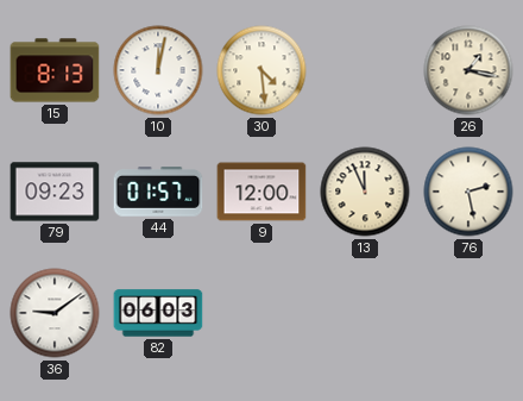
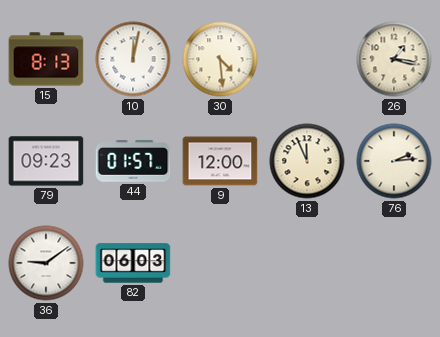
76: 2:28 -> 2:14 (394, 161)
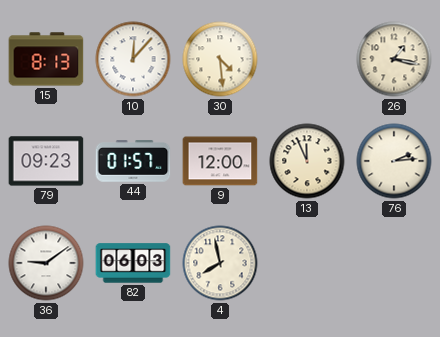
10: 12:02 -> 12:07 (133, 59)
4: none -> 7:58 (220, 263)
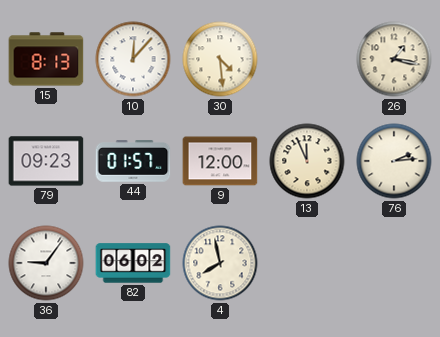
36: 9:09 -> 9:06 (46, 263)
82: 06:03 -> 06:02 (133, 263)
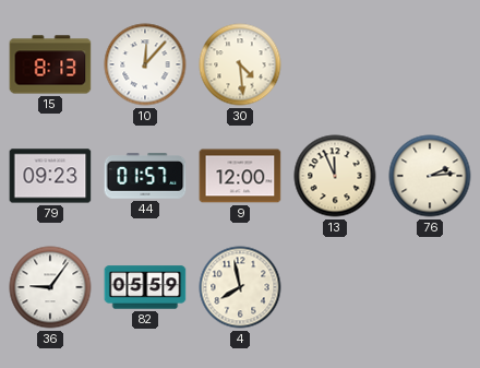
26: 1:17 -> none (394, 59)
82: 06:02 -> 05:59 (145, 287)
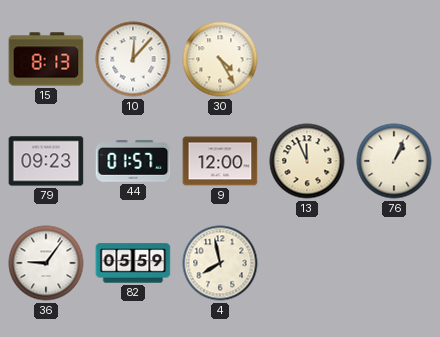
30: 4:29 -> 4:25 (220, 59)
76: 2:14 -> 1:04 (394, 161)
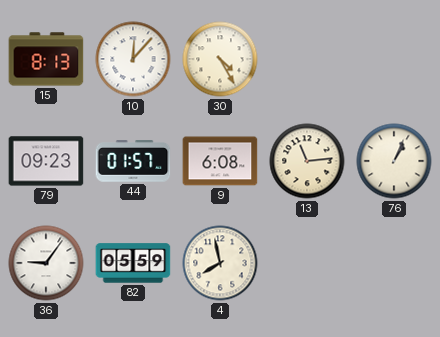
9: 12:00 -> 6:08 (220, 161)
13: 11:56 -> 11:14 (307, 161)
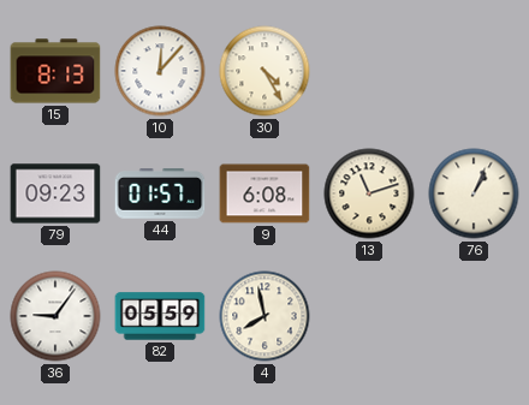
13: 11:14 -> 11:12 (369, 193)
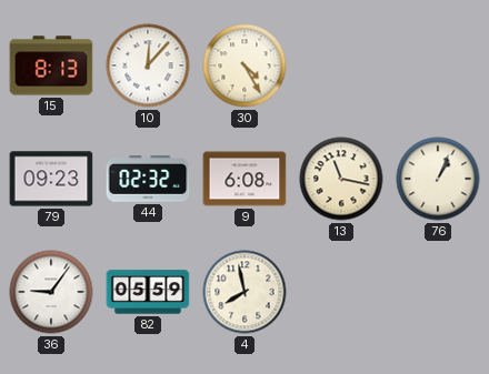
44: 01:57 -> 02:32 (148, 179)
13: 11:12 -> 11:17 (341, 179)
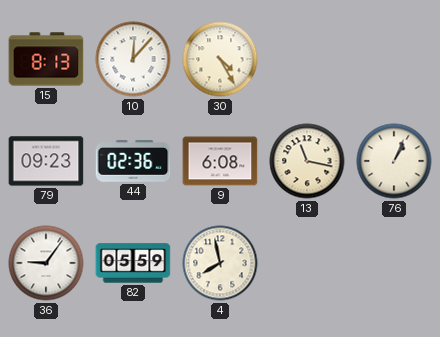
44: 02:32 -> 02:36 (133, 161)
